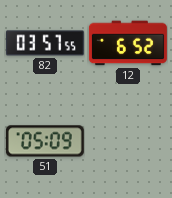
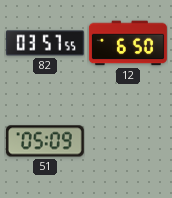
12: 6:52 -> 6:50 (128, 43)
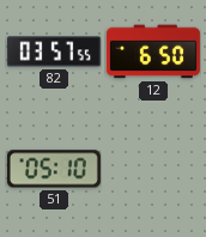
51: 05:09 -> 05:10 (54, 169)
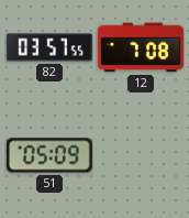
12: 6:50 -> 7:08 (141, 47)
51: 05:10 -> 05:09 (49, 155)
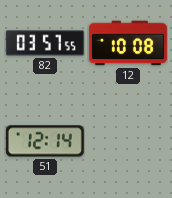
12: 7:08 -> 10:08 (128, 43)
51: 05:09 -> 12:14 (45, 141)
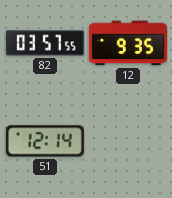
12: 10:08 -> 9:35 (128, 43)
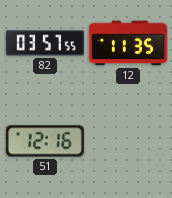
12: 9:35 -> 11:35 (128, 43)
51: 12:14 -> 12:16 (45, 141)
